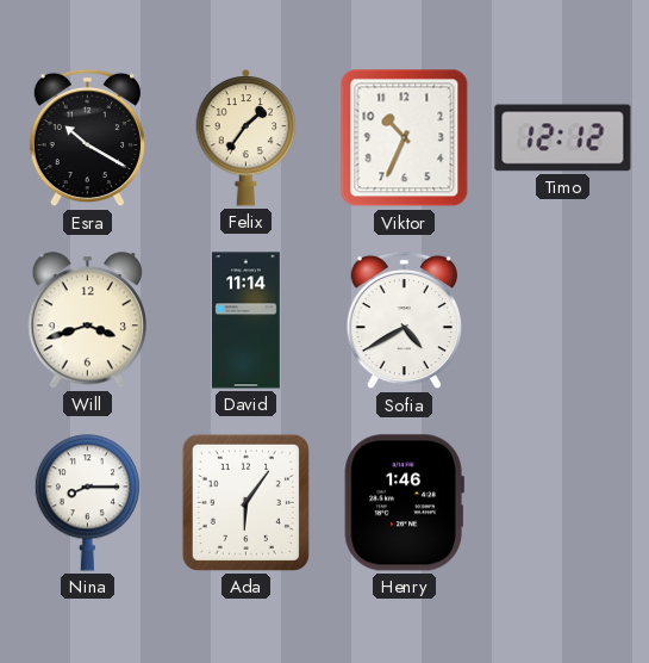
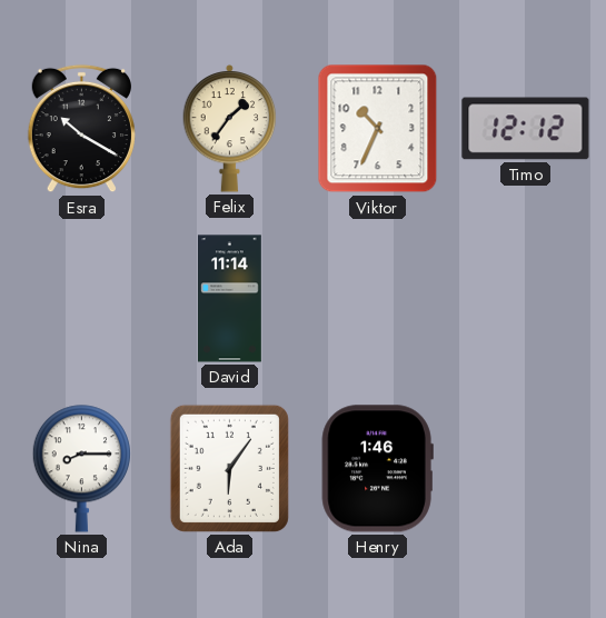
Will: 3:42 -> none (87, 321)
Sofia: 4:40 -> none (404, 321)
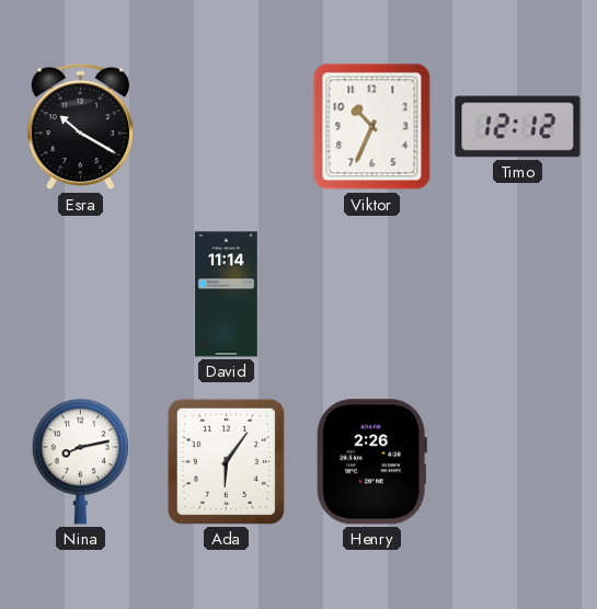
Felix: 1:36 -> none (230, 128)
Nina: 8:15 -> 8:13 (80, 462)
Henry: 1:46 -> 2:26 (371, 462)
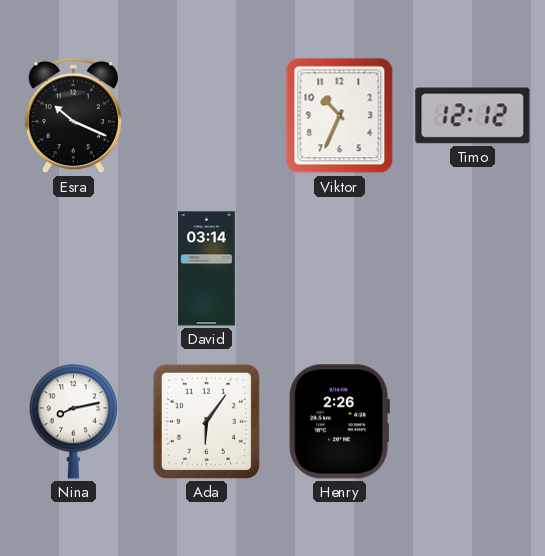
Esra: 10:20 -> 10:19 (73, 116)
David: 11:14 -> 03:14 (207, 269)
